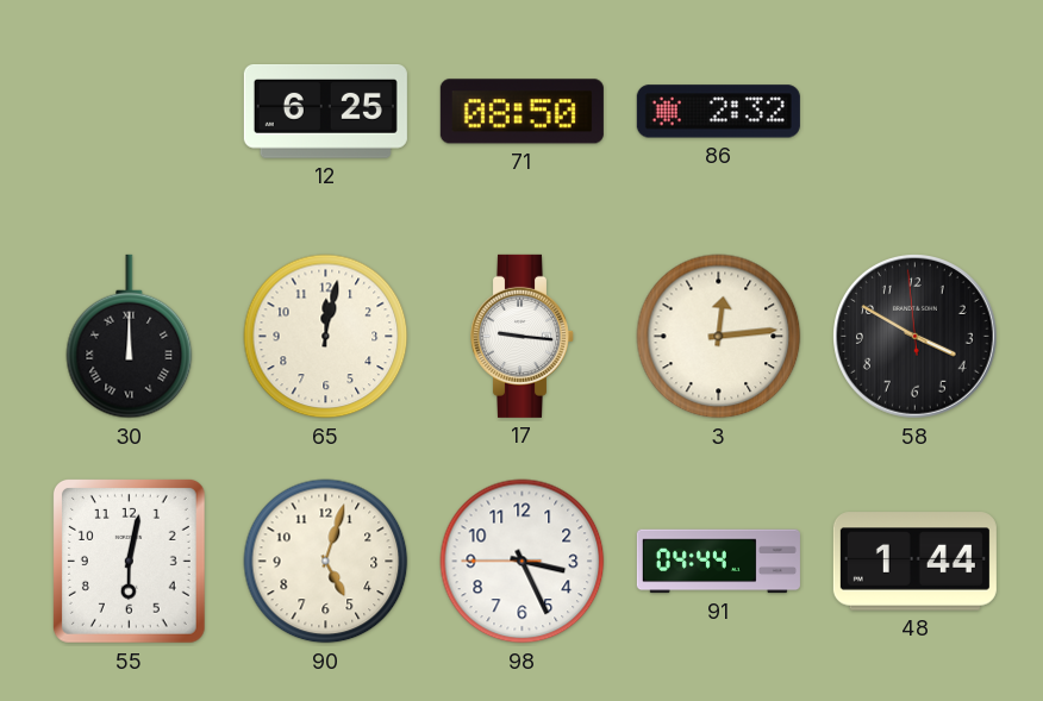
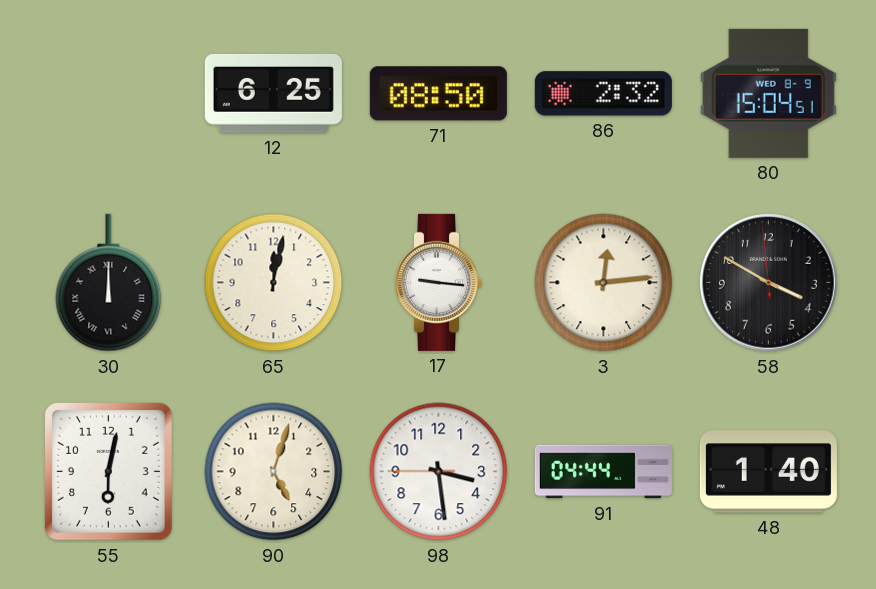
80: none -> 15:04 (768, 93)
98: 3:25 -> 3:28 (439, 472)
48: 1:44 -> 1:40 (768, 472)
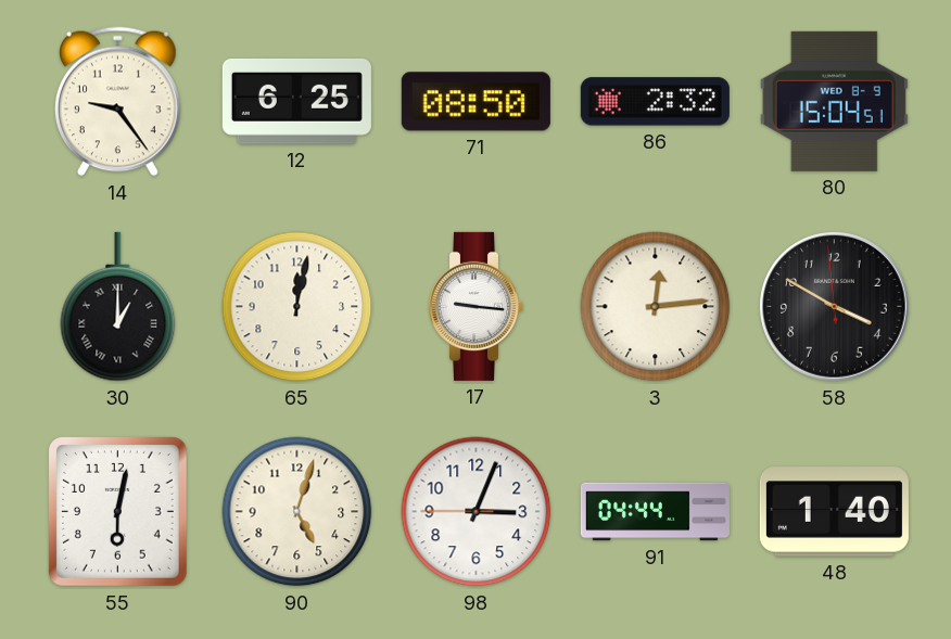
14: none -> 9:24 (117, 102)
30: 12:00 -> 1:00 (118, 307)
98: 3:28 -> 3:03 (477, 512)
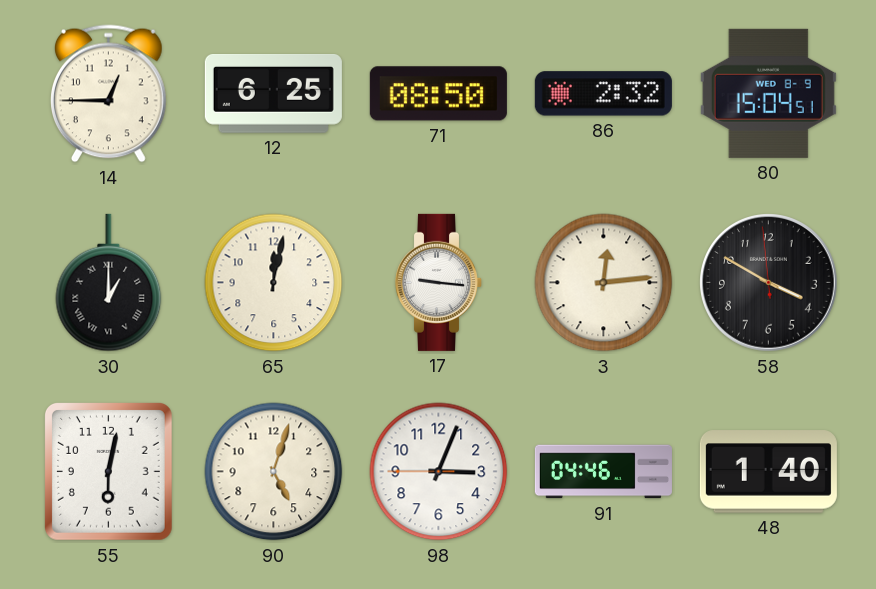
14: 9:24 -> 12:45 (108, 94)
91: 04:44 -> 04:46 (603, 472)
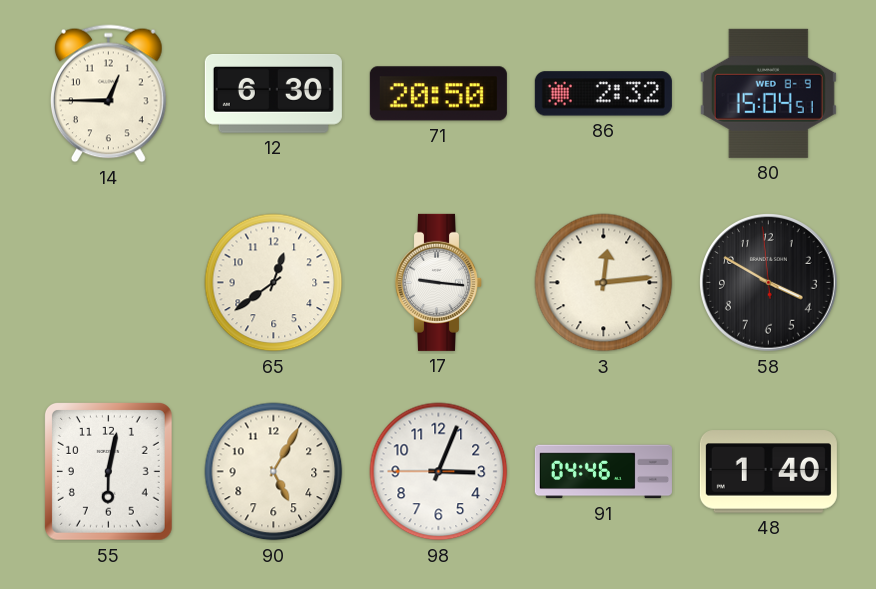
12: 6:25 -> 6:30 (273, 94)
71: 08:50 -> 20:50 (438, 94)
30: 1:00 -> none (109, 283)
65: 12:02 -> 12:39 (274, 283)
90: 5:03 -> 5:05 (274, 472)
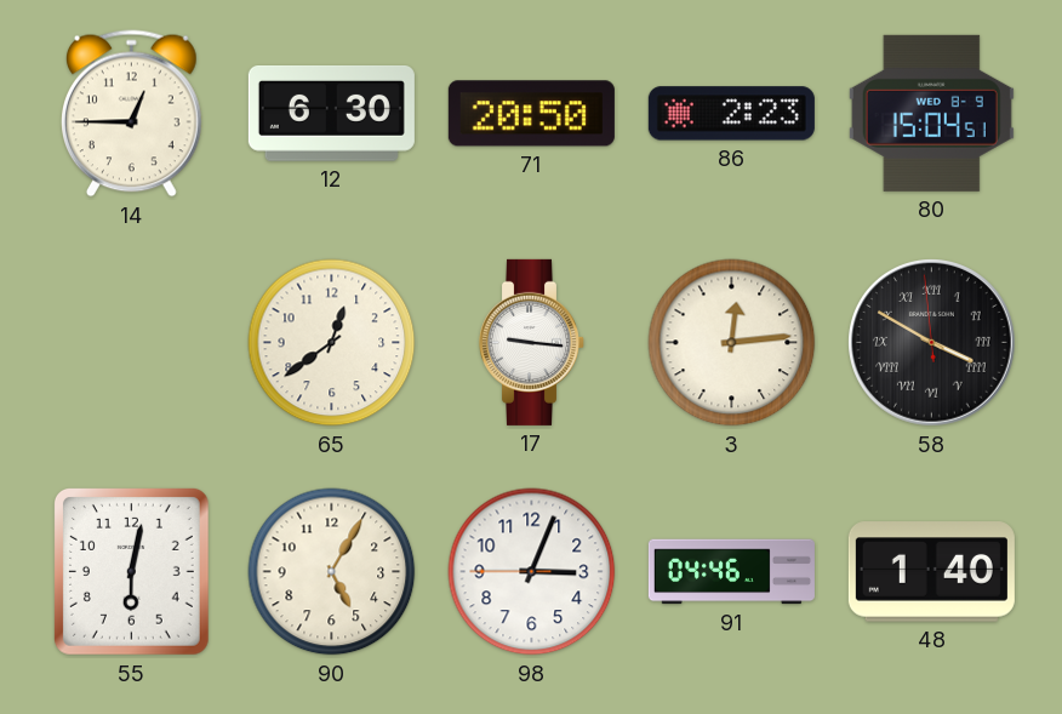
86: 2:32 -> 2:23 (731, 114)
58 numerals: Arabic -> Roman (932, 343)
